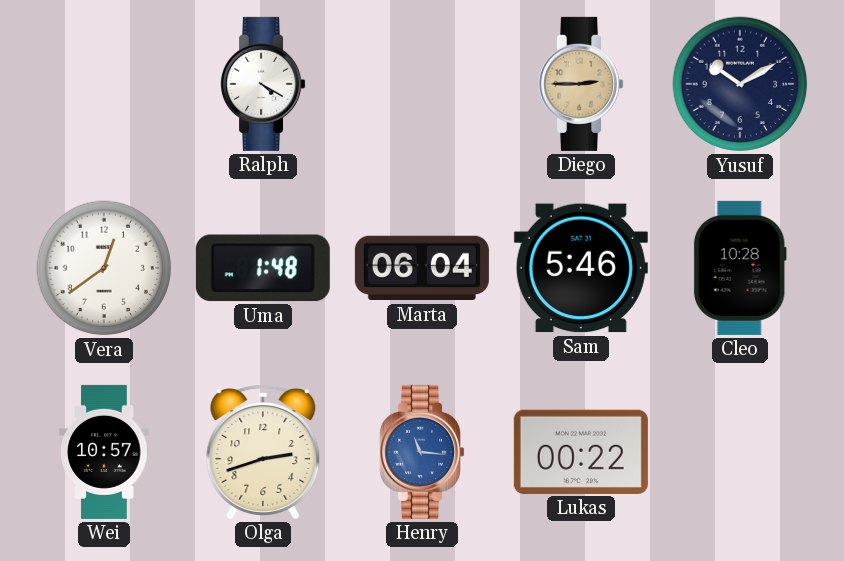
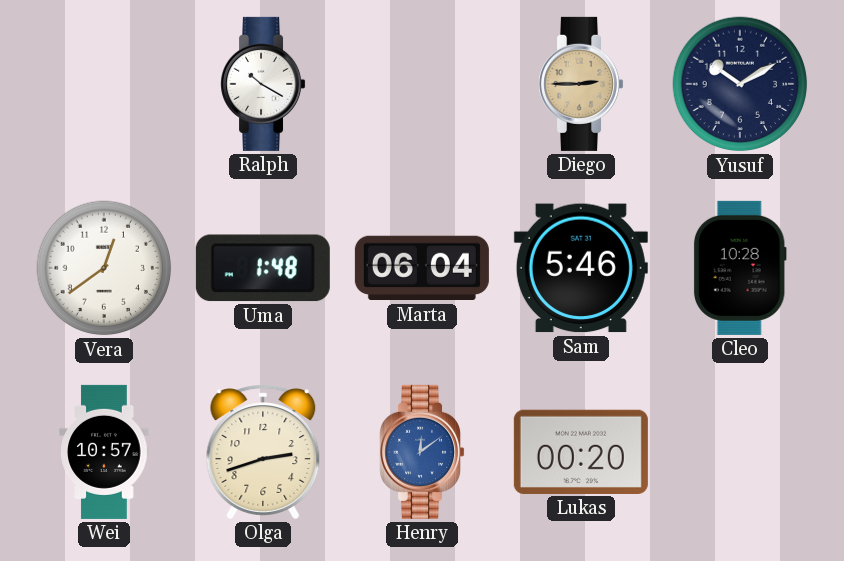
Ralph: 4:20 -> 10:20 (263, 84)
Henry: 11:16 -> 12:09 (422, 452)
Lukas: 00:22 -> 00:20 (581, 452)
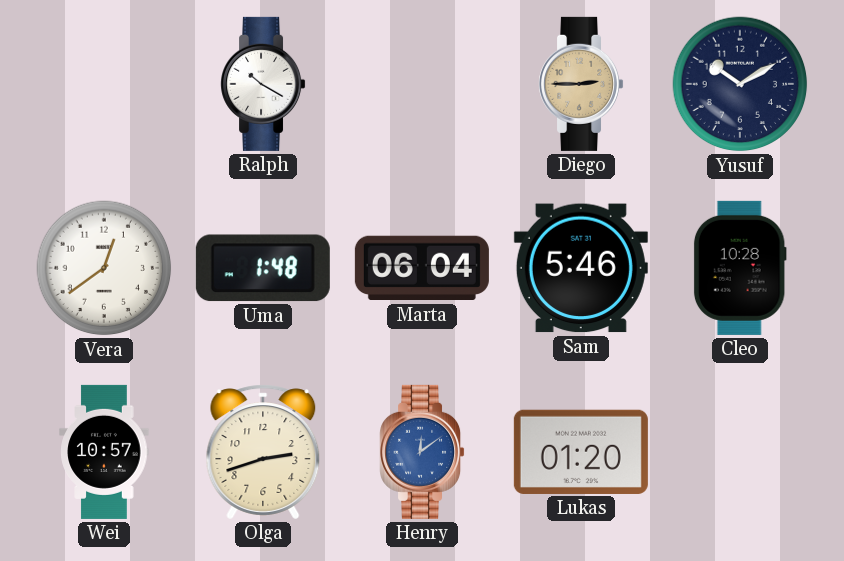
Lukas: 00:20 -> 01:20 (581, 452)
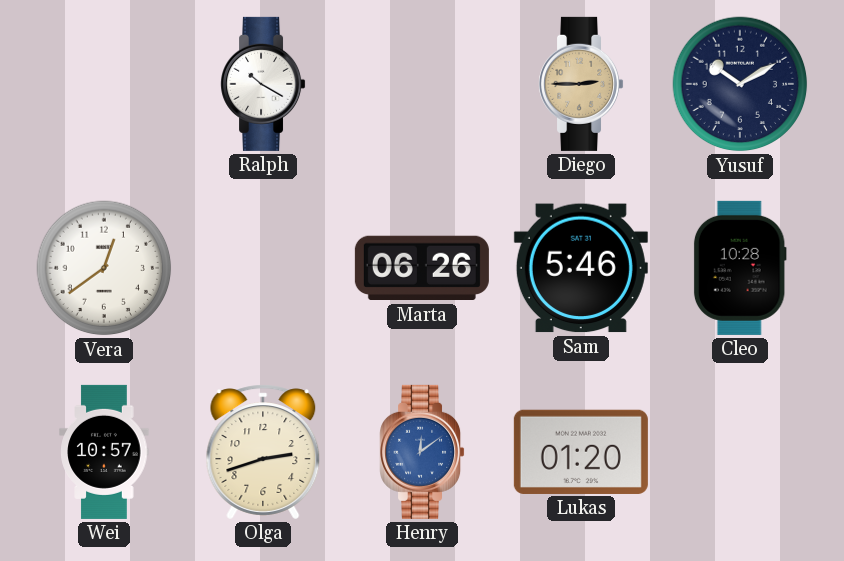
Uma: 1:48 -> none (263, 268)
Marta: 06:04 -> 06:26 (422, 268)
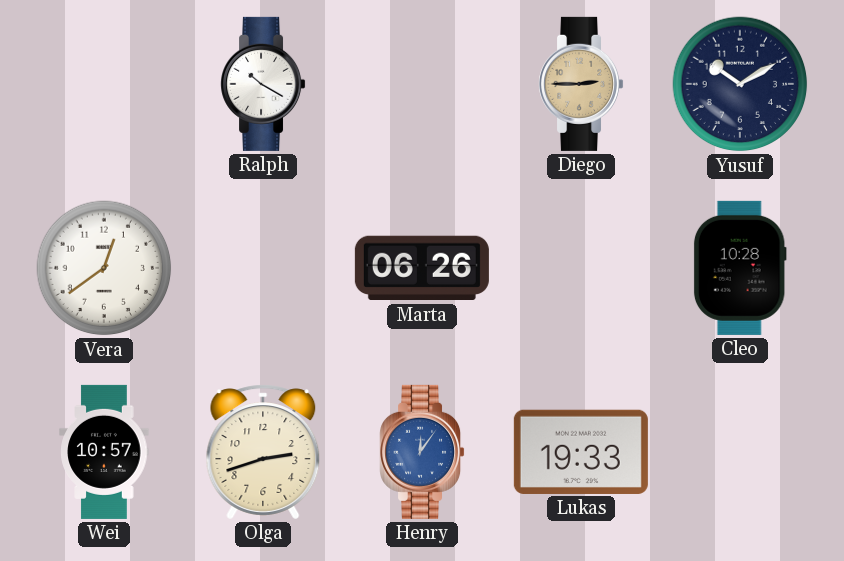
Sam: 5:46 -> none (581, 268)
Henry: 12:09 -> 12:06 (422, 452)
Lukas: 01:20 -> 19:33 (581, 452)
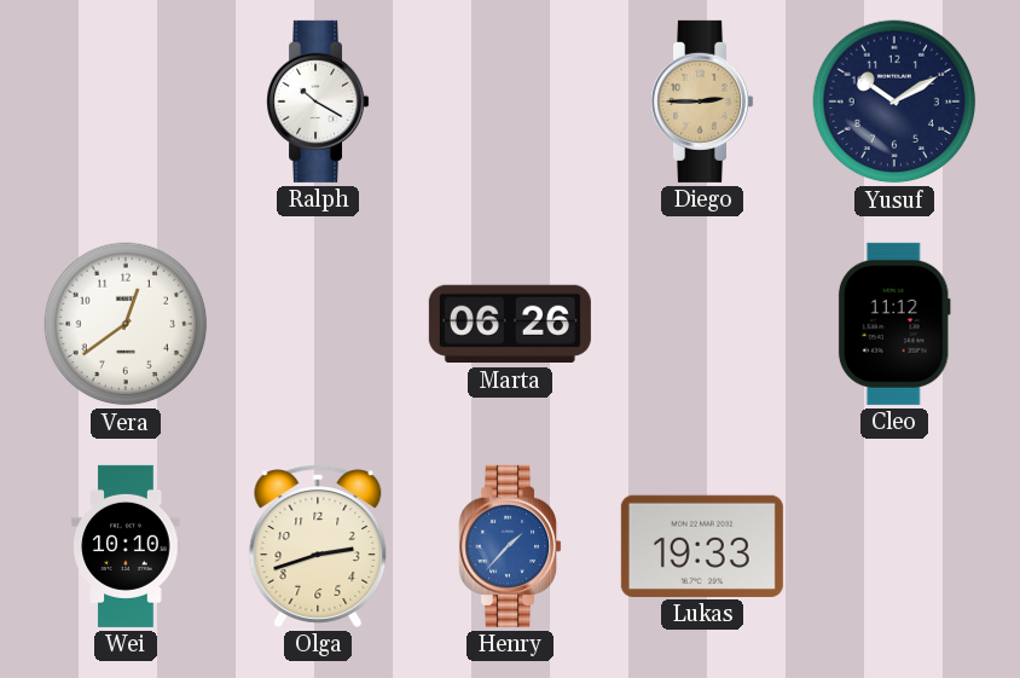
Cleo: 10:28 -> 11:12 (894, 324)
Wei: 10:57 -> 10:10 (126, 546)
Henry: 12:06 -> 1:37 (510, 546)
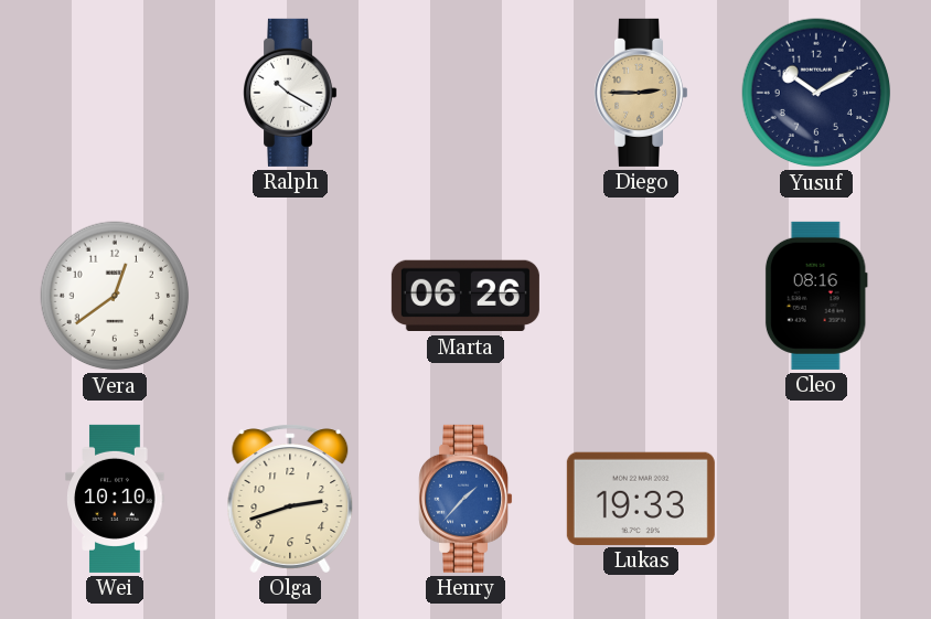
Cleo: 11:12 -> 08:16 (816, 296)
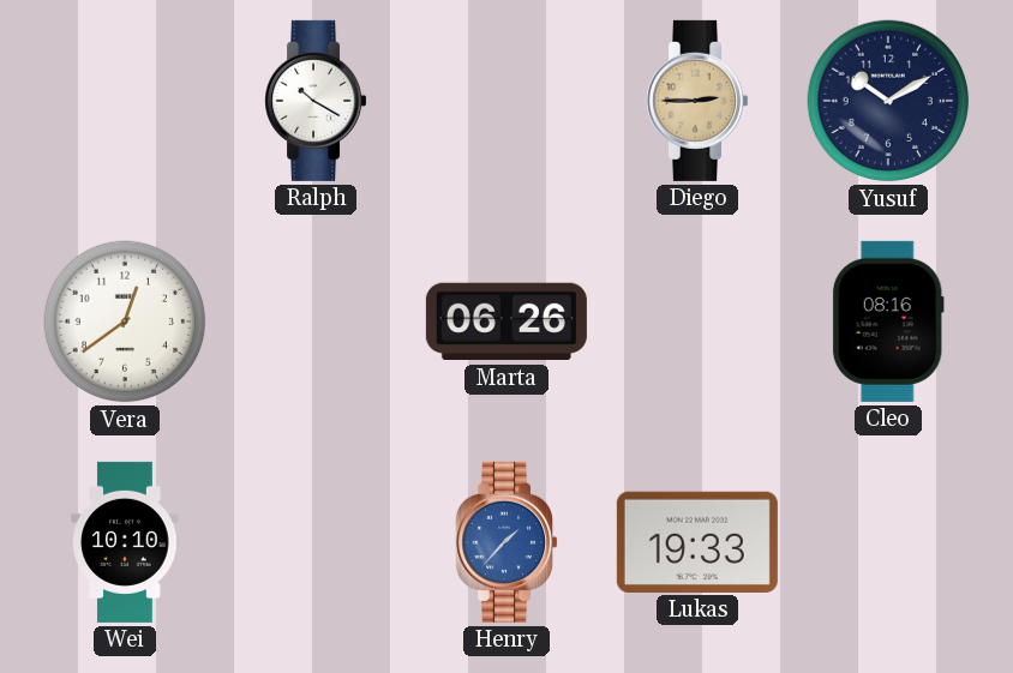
Olga: 2:42 -> none (290, 499)
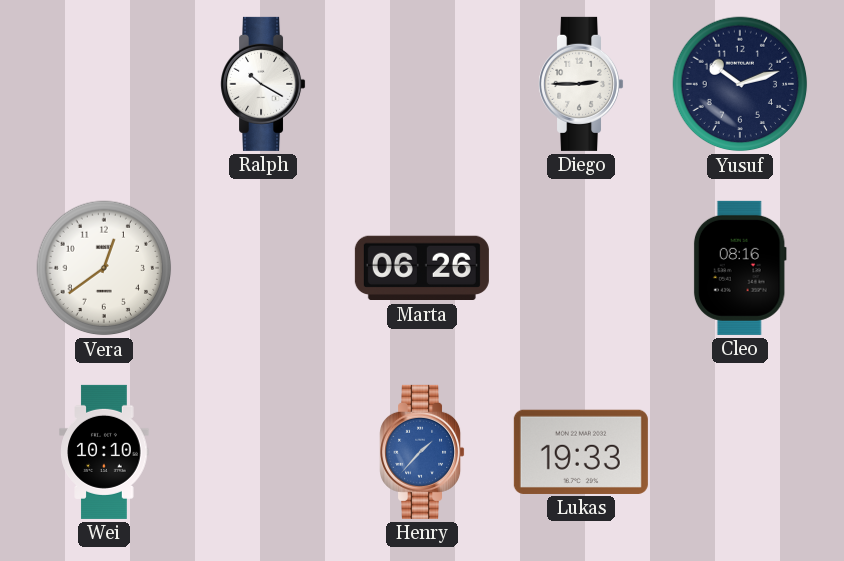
Diego dial: champagne -> white (581, 84)
Yusuf: 10:10 -> 10:12 (740, 84)
